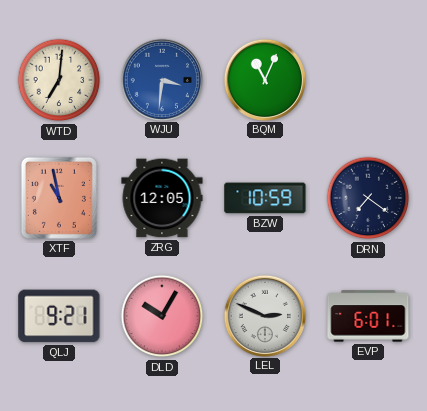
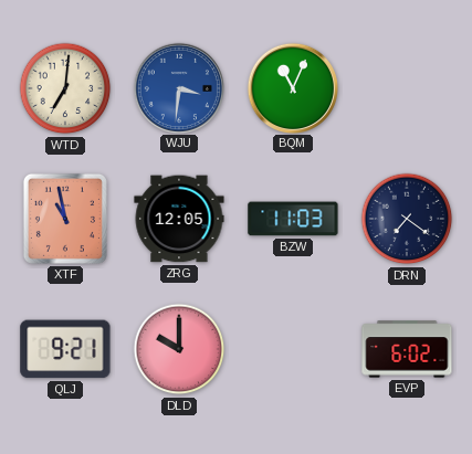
BZW: 10:59 -> 11:03 (293, 219)
DLD: 10:05 -> 10:00 (179, 349)
LEL: 2:49 -> none (264, 315)
EVP: 6:01 -> 6:02 (407, 349)
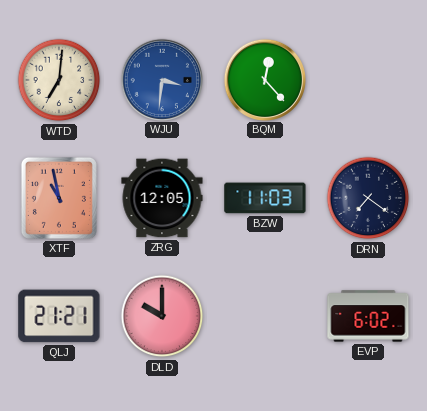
BQM: 11:04 -> 12:23 (264, 79)
QLJ: 9:21 -> 21:21 (59, 316)
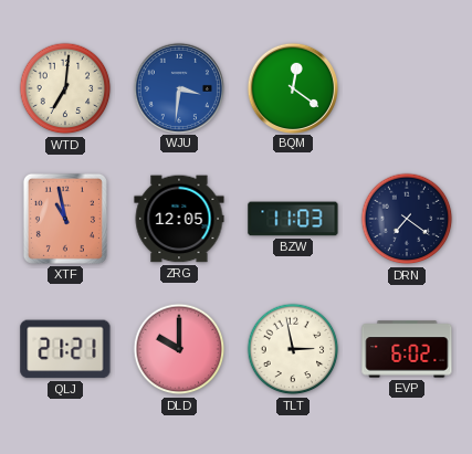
BQM: 12:23 -> 12:21 (292, 87)
TLT: none -> 2:58 (293, 349)
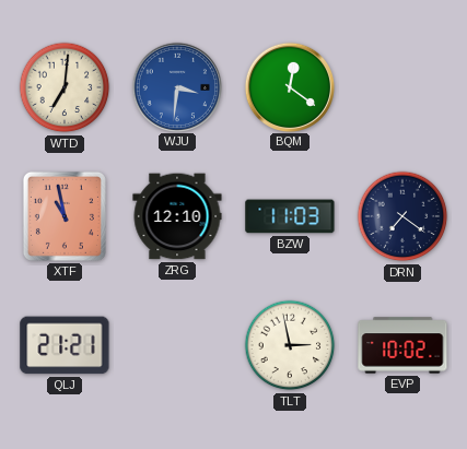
ZRG: 12:05 -> 12:10 (177, 216)
DLD: 10:00 -> none (179, 349)
EVP: 6:02 -> 10:02 (402, 345)
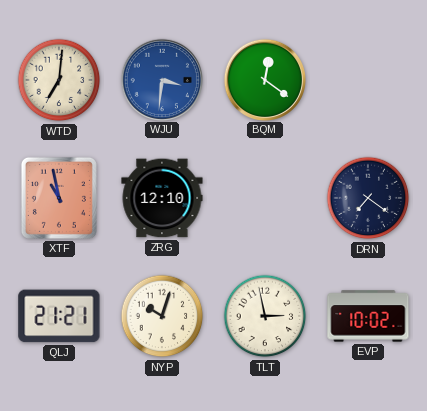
BZW: 11:03 -> none (290, 216)
NYP: none -> 10:03 (162, 316)
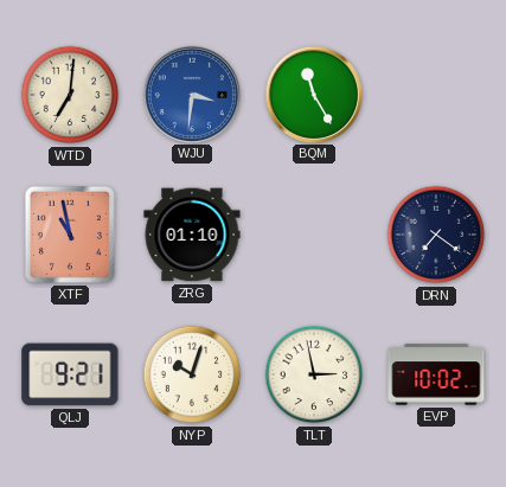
BQM: 12:21 -> 11:25 (313, 94)
ZRG: 12:10 -> 01:10 (192, 235)
QLJ: 21:21 -> 9:21 (70, 374)
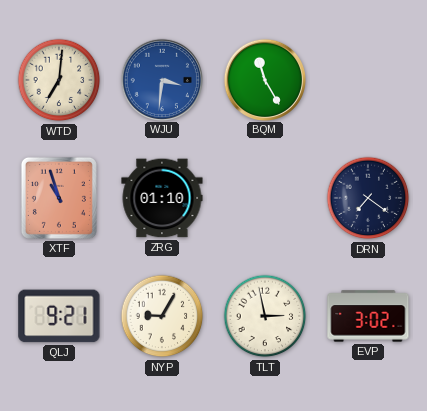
XTF: 10:58 -> 10:57 (59, 198)
NYP: 10:03 -> 9:05 (162, 316)
EVP: 10:02 -> 3:02 (368, 316)
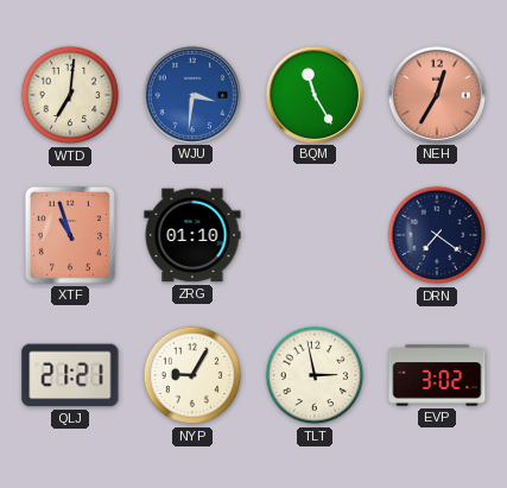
NEH: none -> 12:35 (436, 94)
QLJ: 9:21 -> 21:21 (70, 375)
